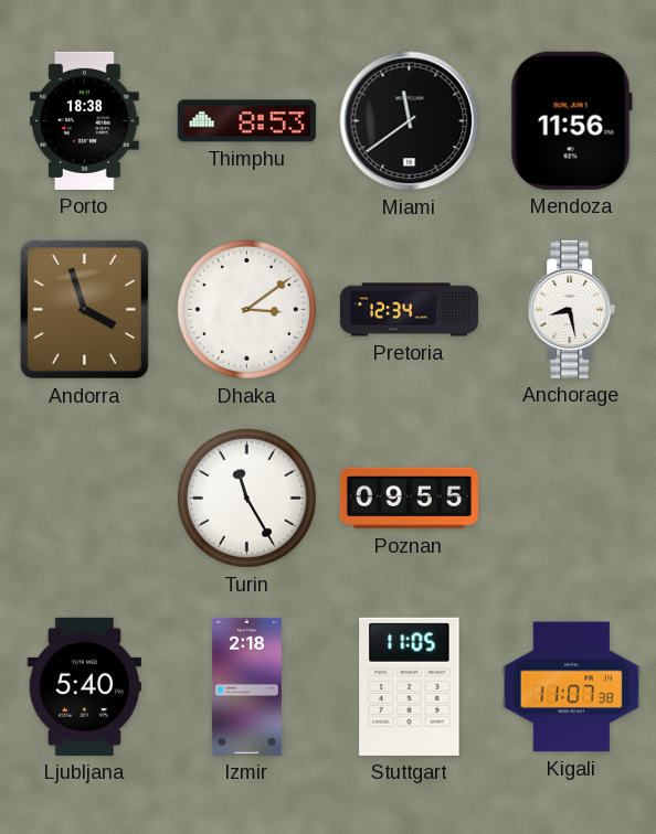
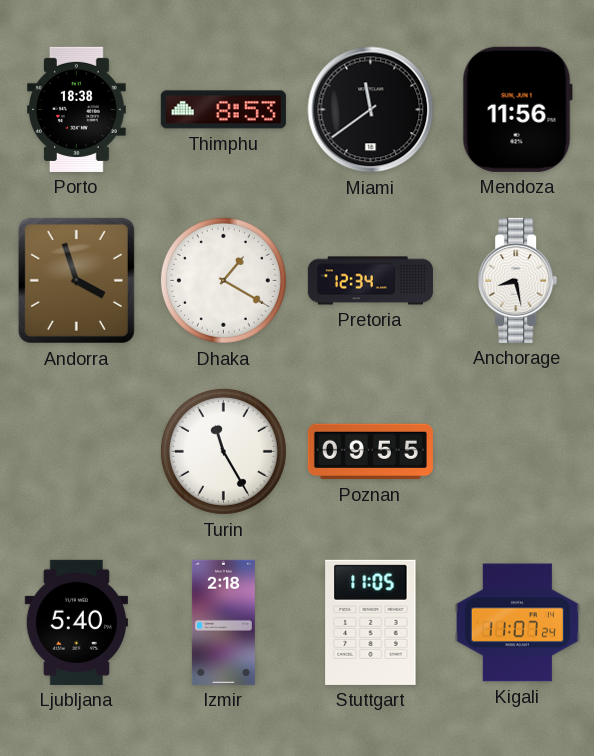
Dhaka: 3:09 -> 1:20 (223, 280)
Kigali: 11:07:38 -> 11:07:24 (517, 623)
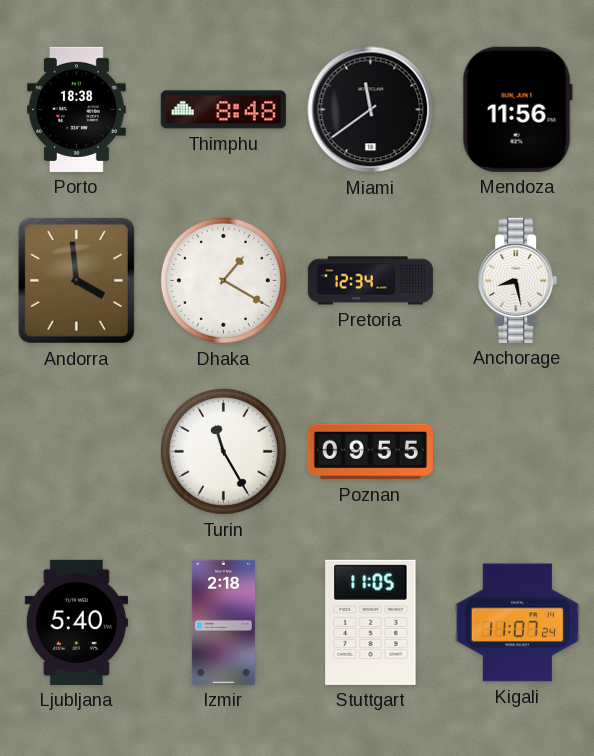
Thimphu: 8:53 -> 8:48 (223, 110)
Andorra: 3:57 -> 3:59 (76, 280)
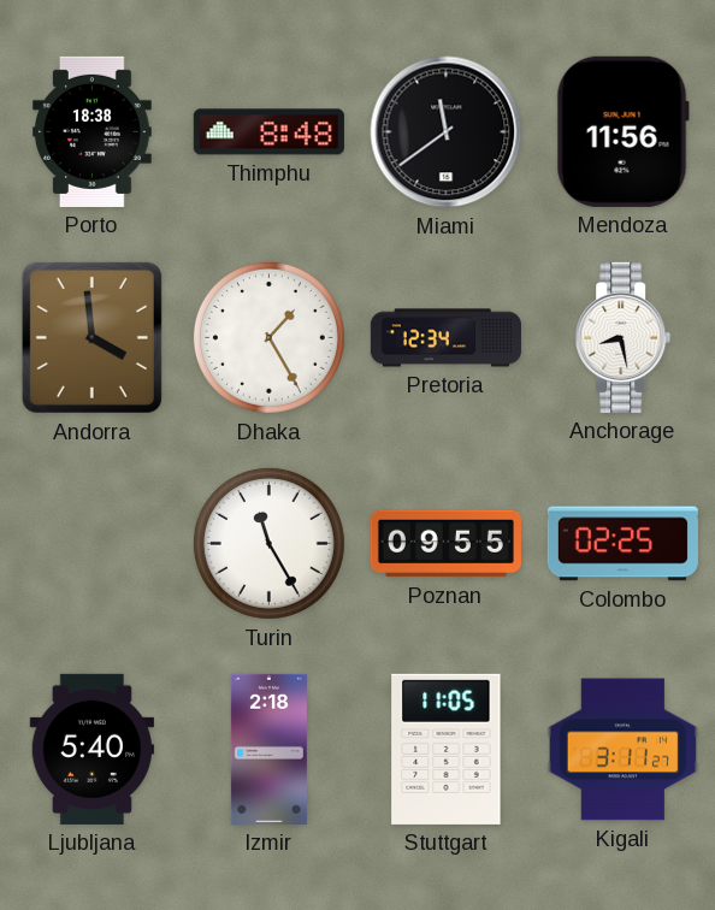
Dhaka: 1:20 -> 1:25 (268, 337)
Colombo: none -> 02:25 (622, 544)
Kigali: 11:07 -> 3:11 (622, 750)
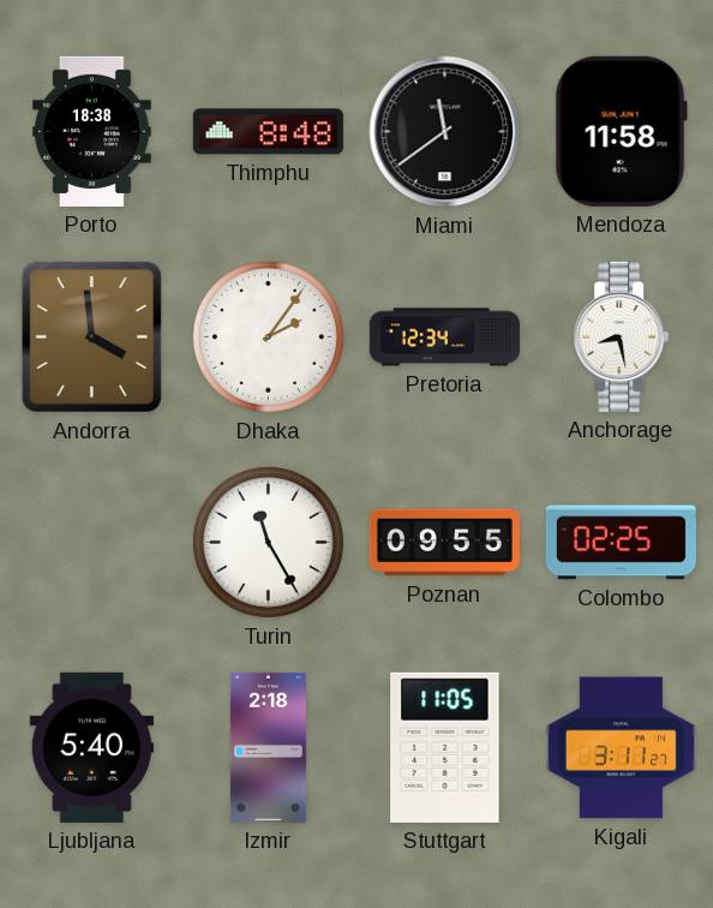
Mendoza: 11:56 -> 11:58 (621, 131)
Dhaka: 1:25 -> 2:06 (268, 336)
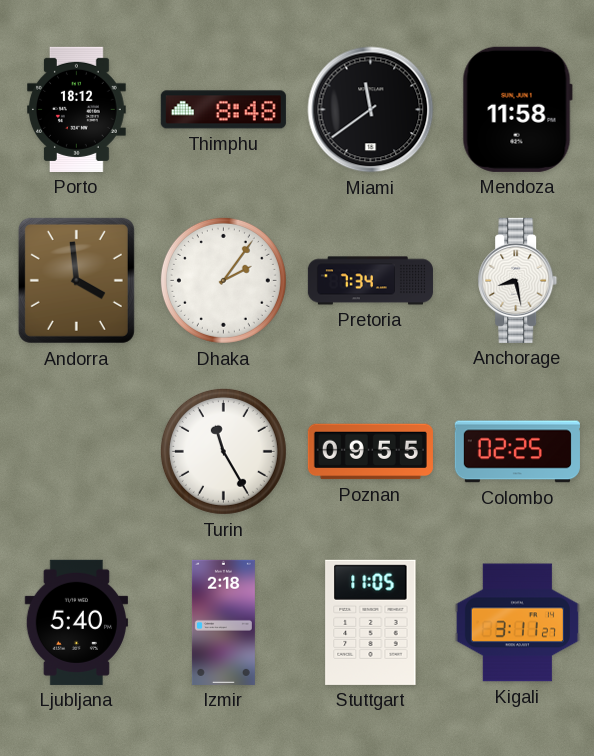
Porto: 18:38 -> 18:12 (77, 109)
Pretoria: 12:34 -> 7:34 (370, 281)
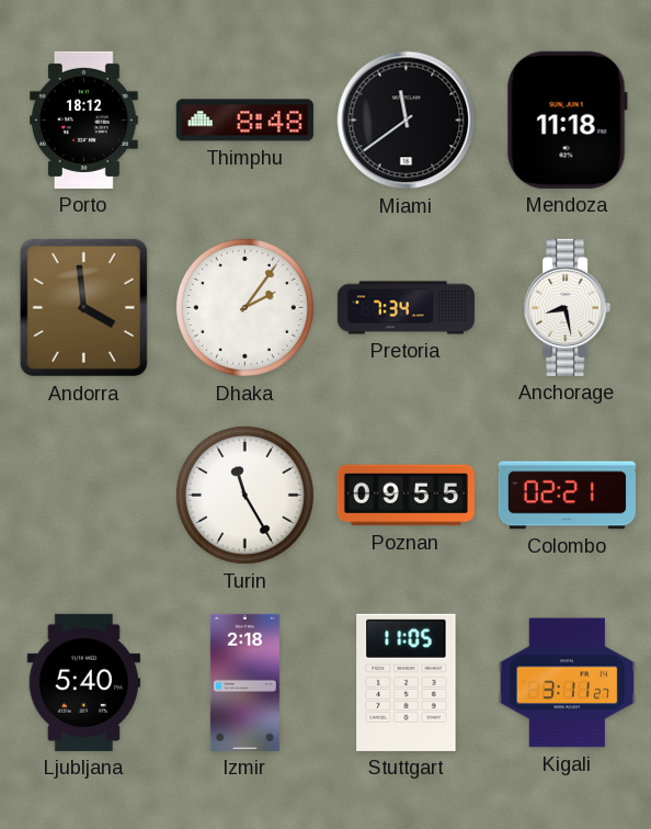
Mendoza: 11:58 -> 11:18 (567, 120)
Colombo: 02:25 -> 02:21 (567, 496)
